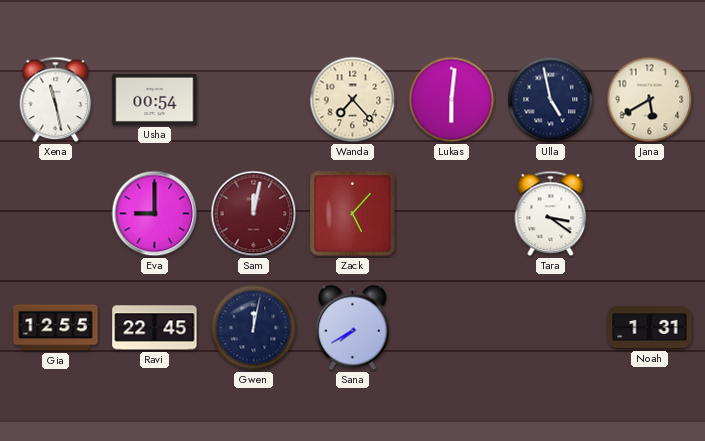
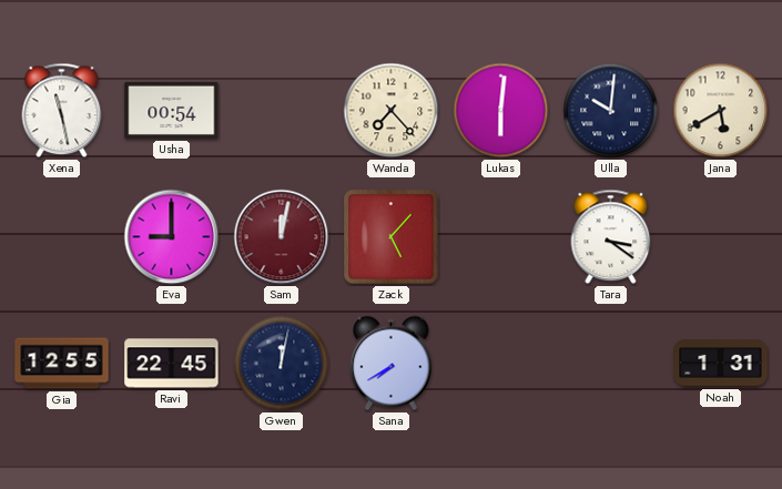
Ulla: 4:58 -> 10:01 (611, 111)
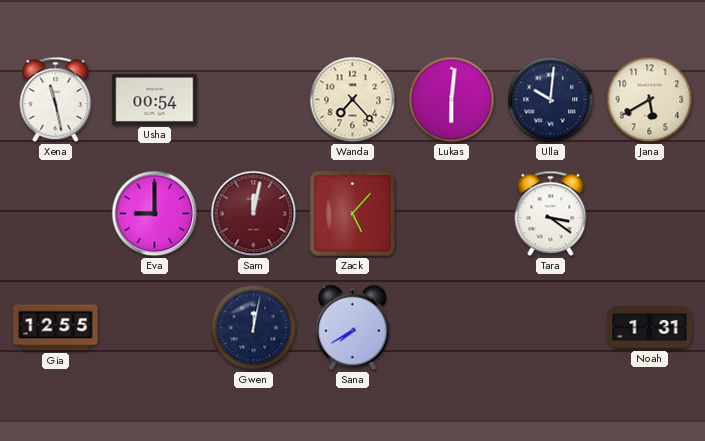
Ravi: 22:45 -> none (172, 364)
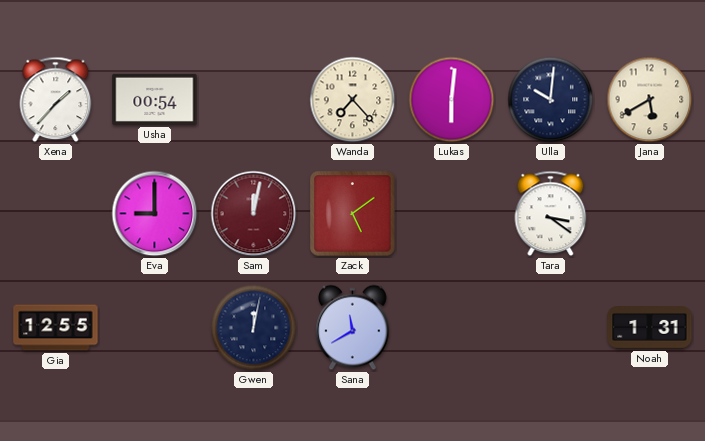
Xena: 11:28 -> 1:37 (56, 100)
Zack: 5:07 -> 5:09 (353, 214)
Sana: 7:40 -> 11:40 (353, 328)
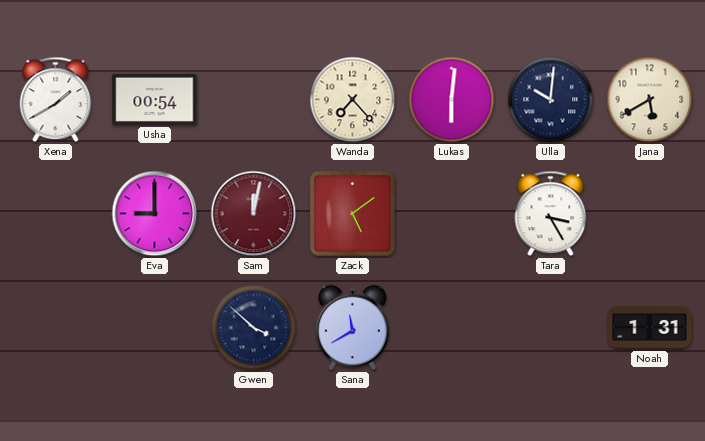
Xena: 1:37 -> 1:40 (56, 100)
Tara: 3:21 -> 3:25 (551, 214)
Gia: 12:55 -> none (56, 328)
Gwen: 12:02 -> 3:52 (254, 328)
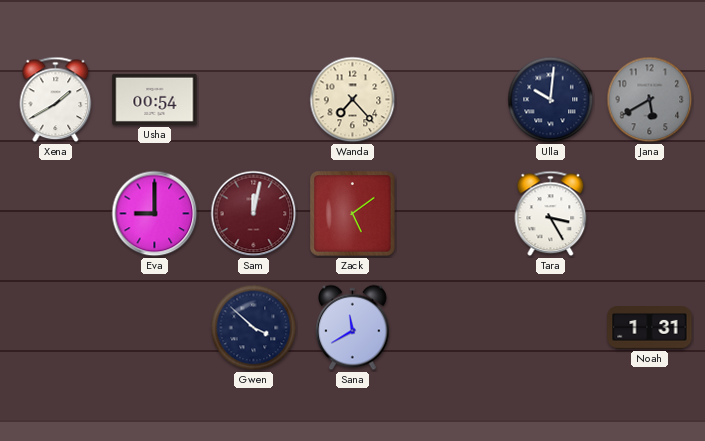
Lukas: 6:01 -> none (452, 100)
Jana dial: cream -> grey (650, 100)
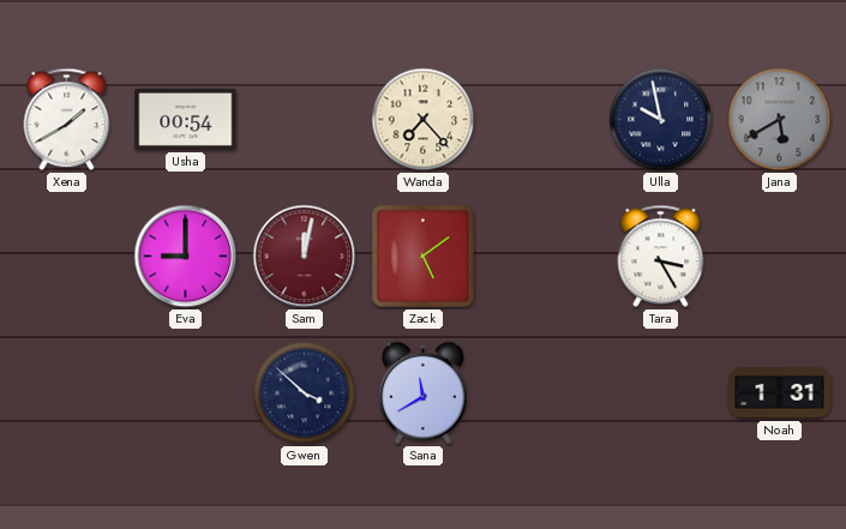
Ulla: 10:01 -> 9:58 (661, 120)
